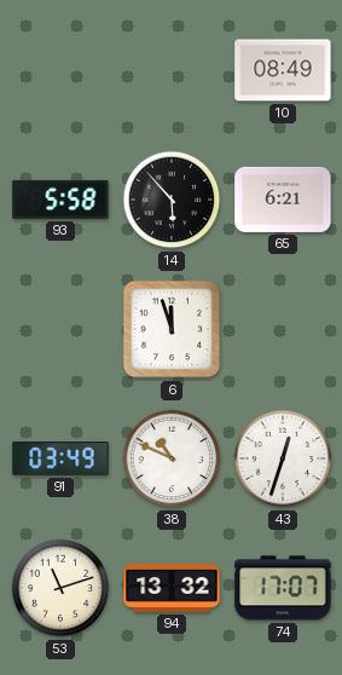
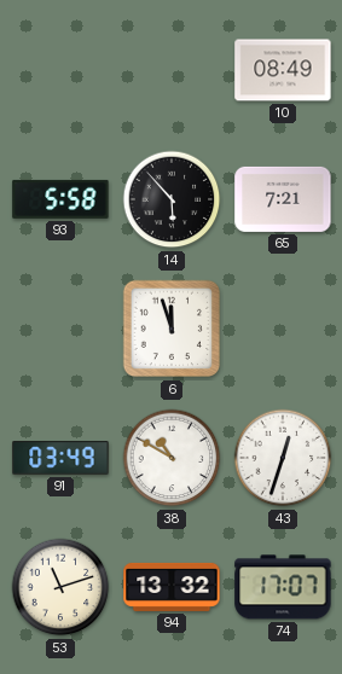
65: 6:21 -> 7:21 (283, 199)
38: 10:49 -> 10:50 (172, 458)
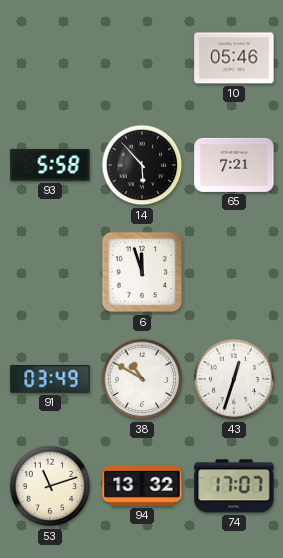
10: 08:49 -> 05:46 (234, 58)
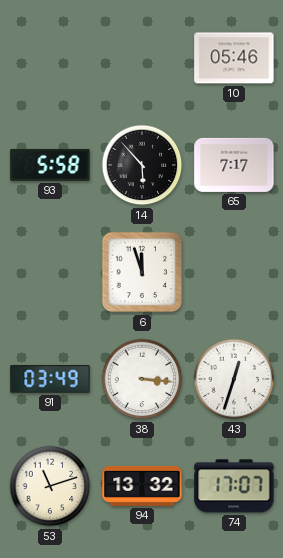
65: 7:21 -> 7:17 (234, 165)
38: 10:50 -> 3:16 (142, 379)
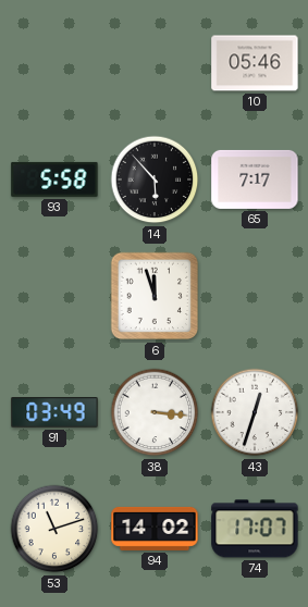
94: 13:32 -> 14:02 (155, 529)
